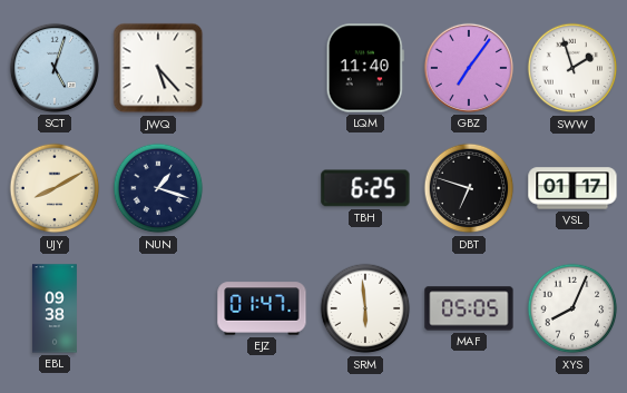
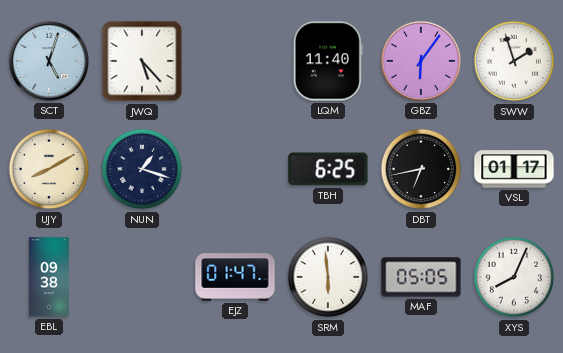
GBZ: 7:06 -> 6:06 (421, 61)
DBT: 6:48 -> 6:43 (421, 169)
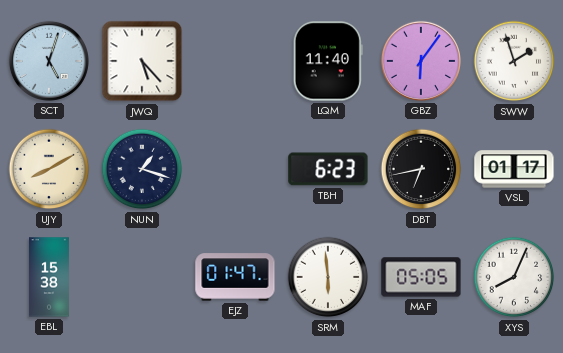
TBH: 6:25 -> 6:23 (328, 169)
EBL: 09:38 -> 15:38 (49, 277)
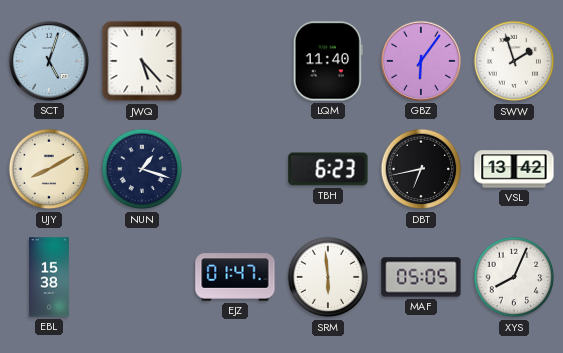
VSL: 01:17 -> 13:42 (514, 169)
